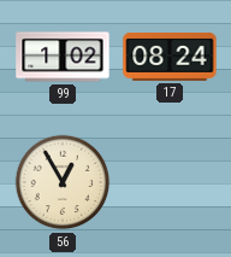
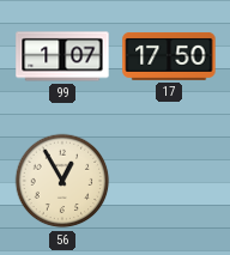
99: 1:02 -> 1:07 (62, 56)
17: 08:24 -> 17:50 (169, 56)
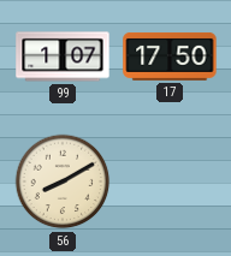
56: 12:55 -> 8:10 (63, 181)
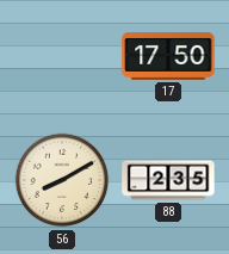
99: 1:07 -> none (63, 56)
88: none -> 2:35 (168, 180)
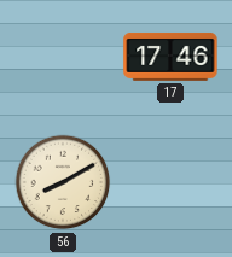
17: 17:50 -> 17:46 (170, 57)
88: 2:35 -> none (168, 180)
